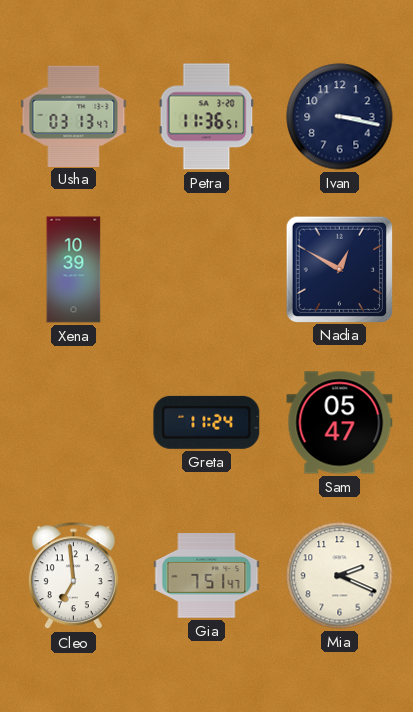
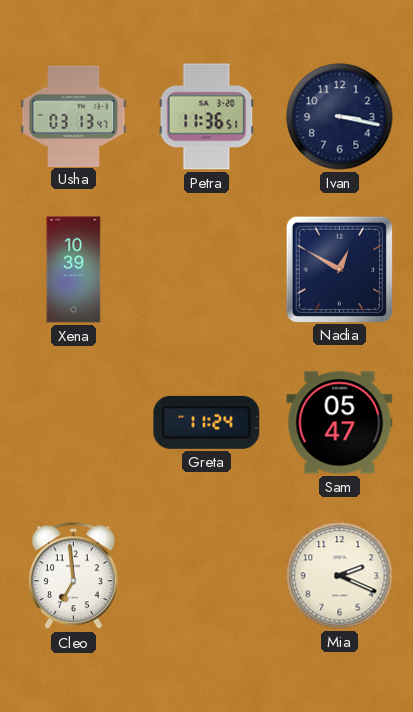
Gia: 7:51 -> none (207, 576)
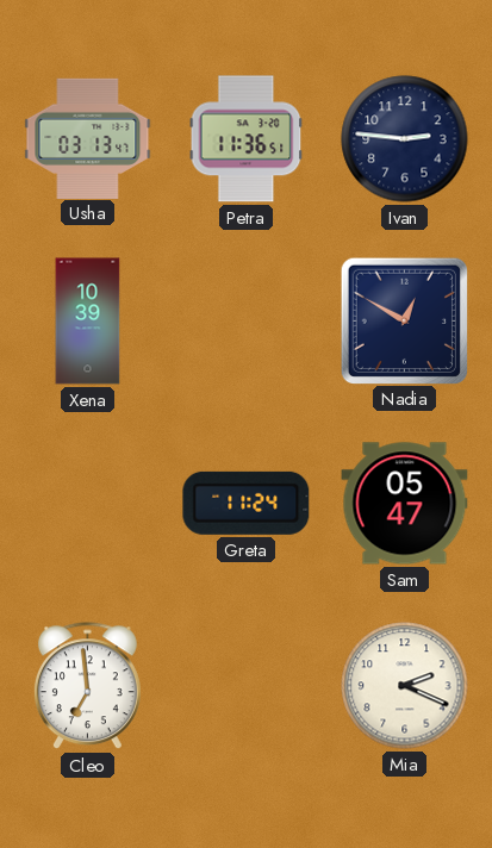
Ivan: 3:17 -> 2:46 (405, 139)
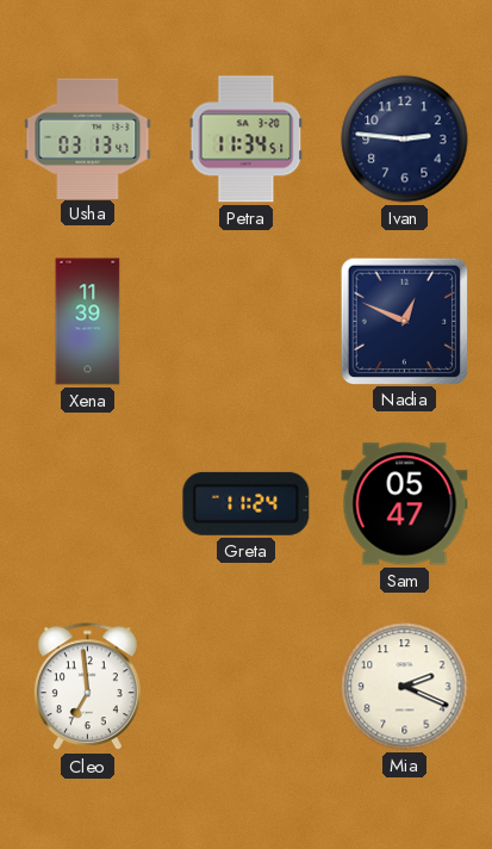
Petra: 11:36 -> 11:34 (247, 140)
Xena: 10:39 -> 11:39 (88, 322)
Nadia: 12:50 -> 12:49 (404, 321)
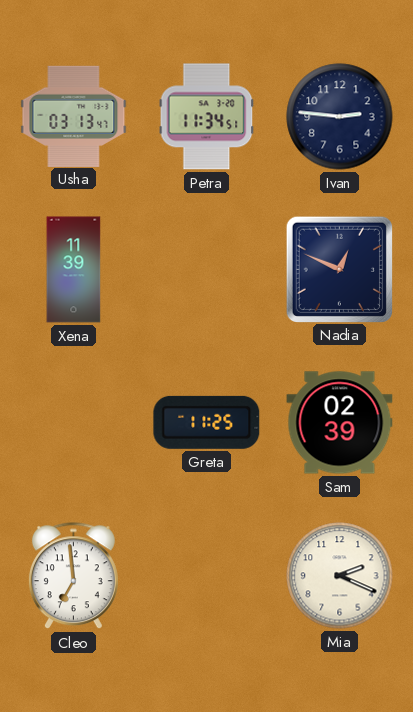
Greta: 11:24 -> 11:25 (207, 422)
Sam: 05:47 -> 02:39 (340, 423)
